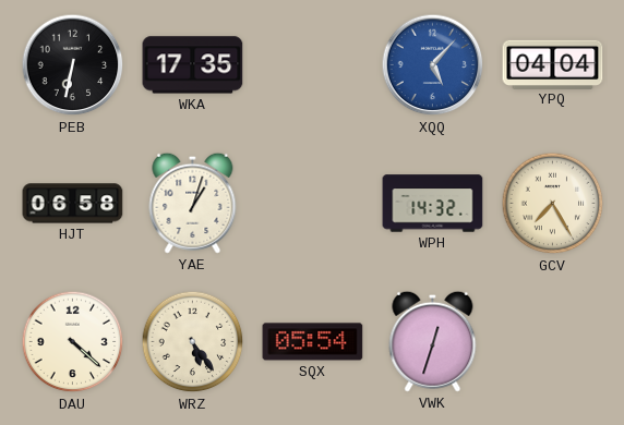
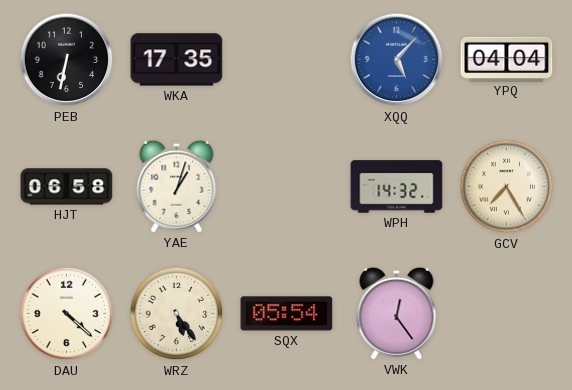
VWK: 12:33 -> 12:24 (397, 313)
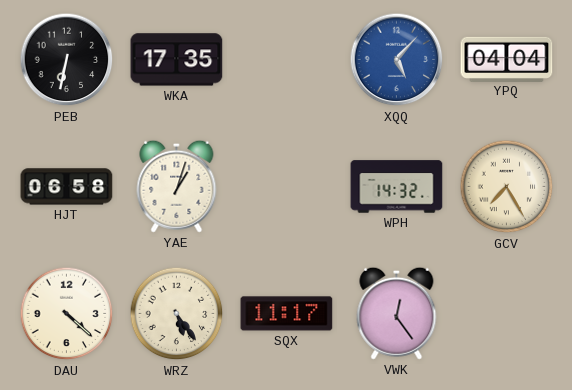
SQX: 05:54 -> 11:17 (287, 314)
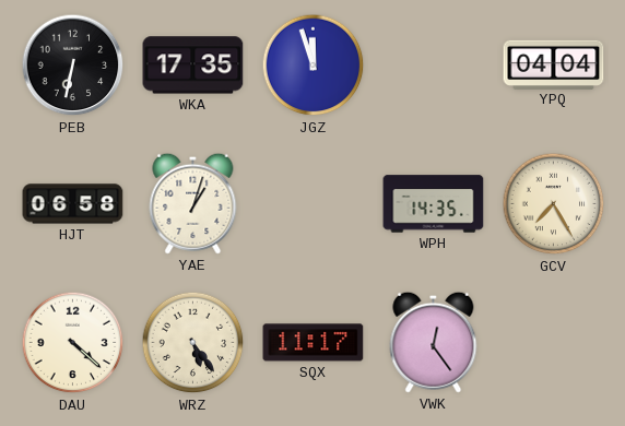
JGZ: none -> 11:57 (314, 66)
XQQ: 5:07 -> none (397, 60)
WPH: 14:32 -> 14:35 (434, 204)
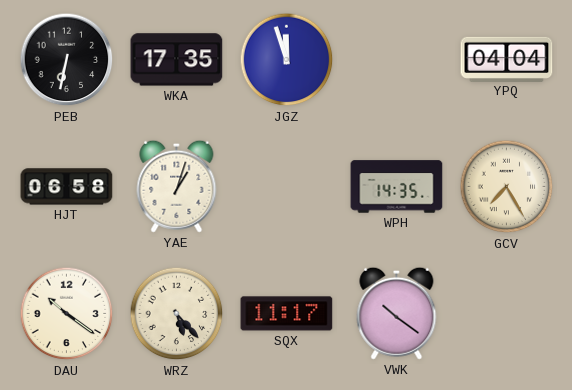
DAU: 4:22 -> 10:21 (67, 314)
WRZ: 5:24 -> 5:23 (177, 314)
VWK: 12:24 -> 10:21 (397, 313)
